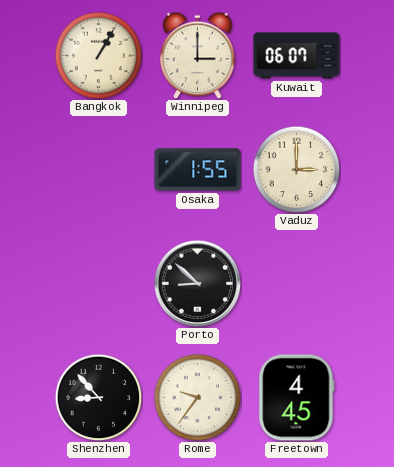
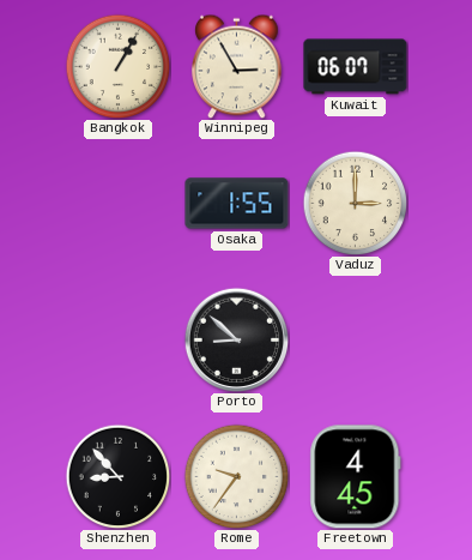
Winnipeg: 3:00 -> 2:55 (237, 66)
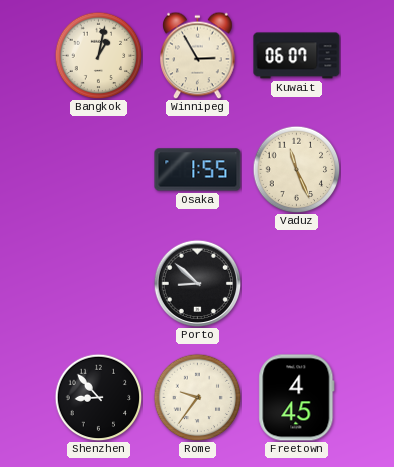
Bangkok: 1:05 -> 1:02 (98, 55)
Vaduz: 3:00 -> 11:26 (296, 169)
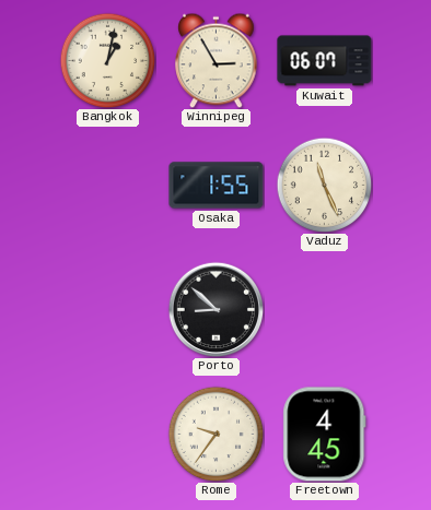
Shenzhen: 8:53 -> none (98, 397)
